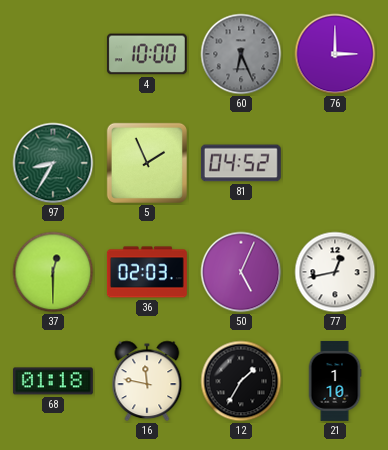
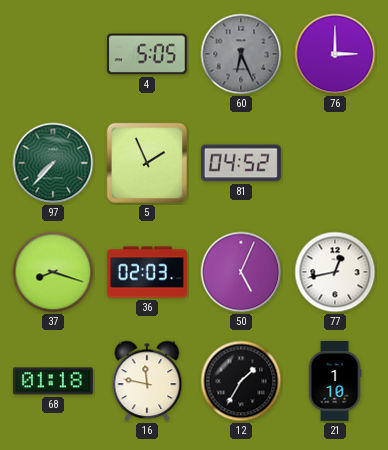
4: 10:00 -> 5:05 (147, 54)
97: 8:35 -> 7:37 (53, 163)
37: 12:30 -> 8:18 (53, 272)
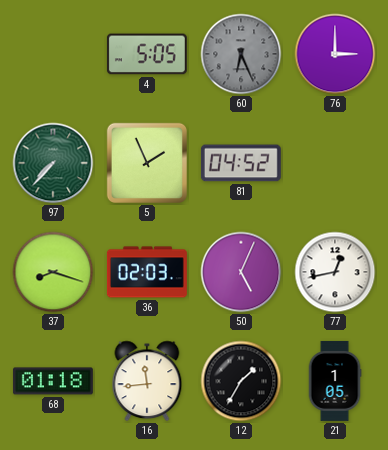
16: 11:47 -> 11:44 (147, 381)
21: 1:10 -> 1:05 (335, 381)
